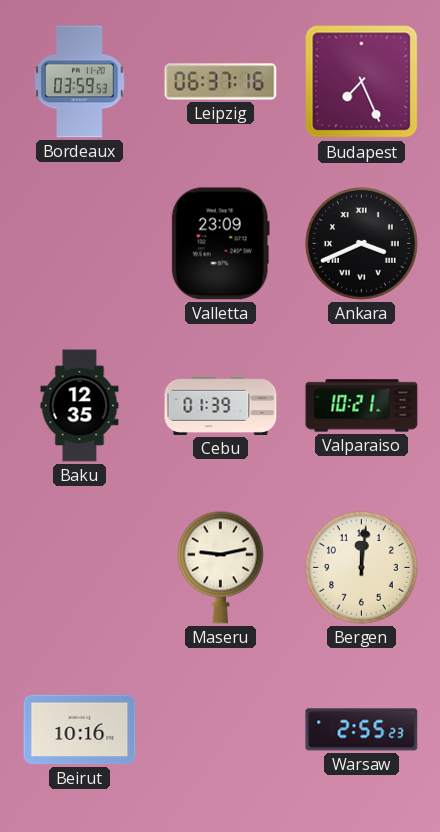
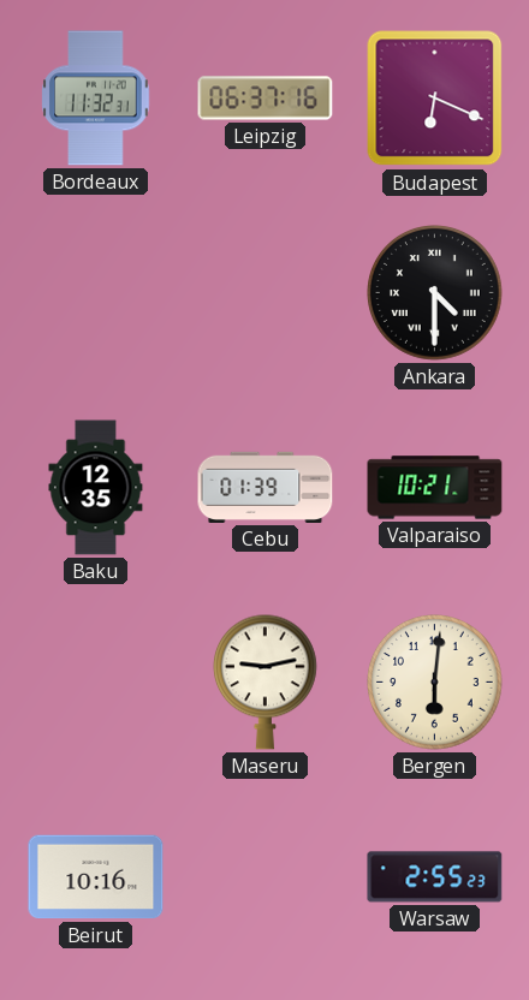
Bordeaux: 03:59 -> 11:32 (96, 99)
Budapest: 7:26 -> 6:19 (435, 99)
Valletta: 23:09 -> none (220, 244)
Ankara: 3:41 -> 4:30 (435, 293)
Bergen: 12:01 -> 6:01 (435, 683)
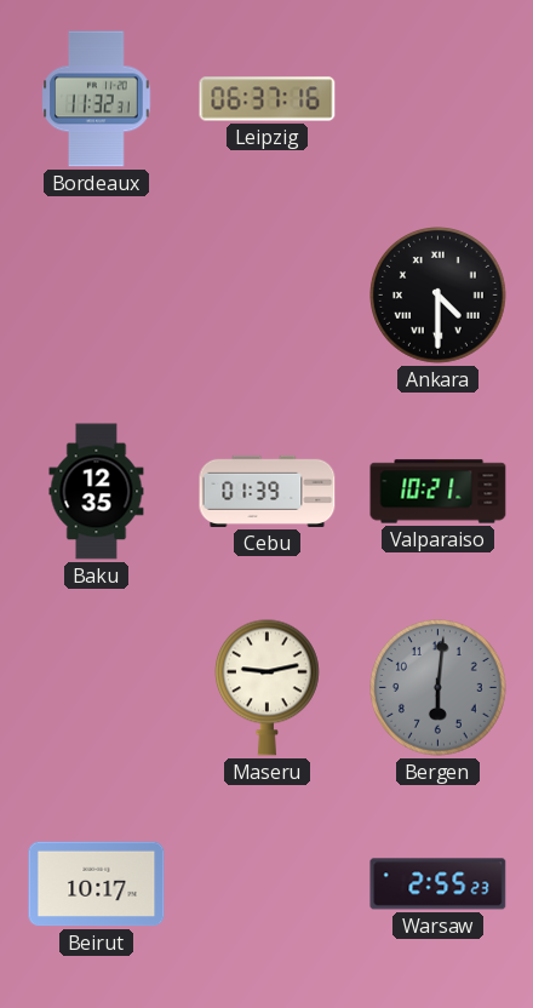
Budapest: 6:19 -> none (435, 99)
Bergen dial: cream -> grey (439, 688)
Beirut: 10:16 -> 10:17 (97, 884)
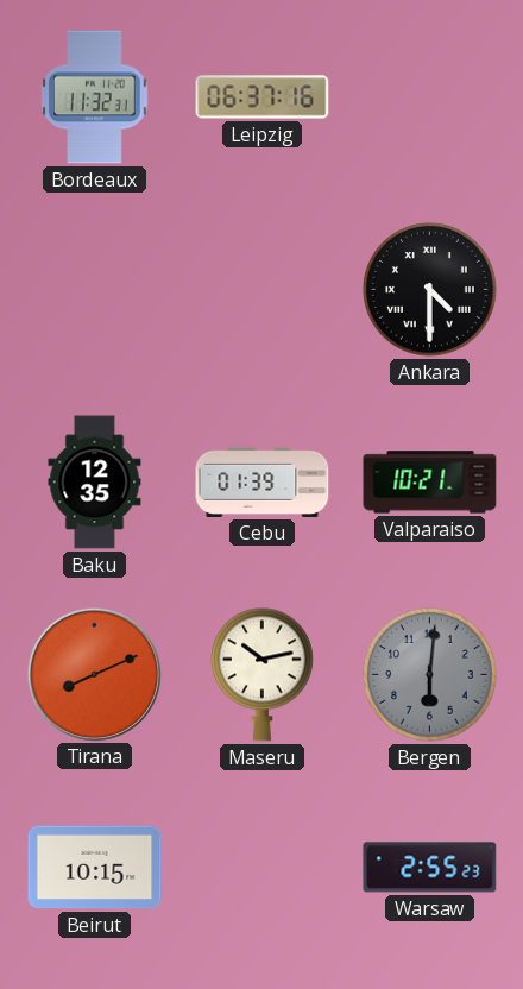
Tirana: none -> 8:11 (94, 674)
Maseru: 9:13 -> 10:13 (261, 674)
Beirut: 10:17 -> 10:15 (95, 868)
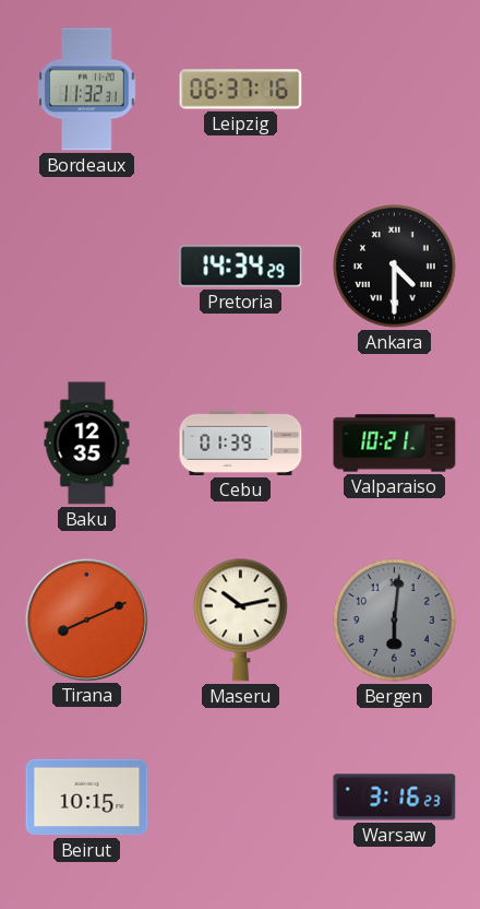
Pretoria: none -> 14:34 (241, 267)
Warsaw: 2:55 -> 3:16 (395, 798)
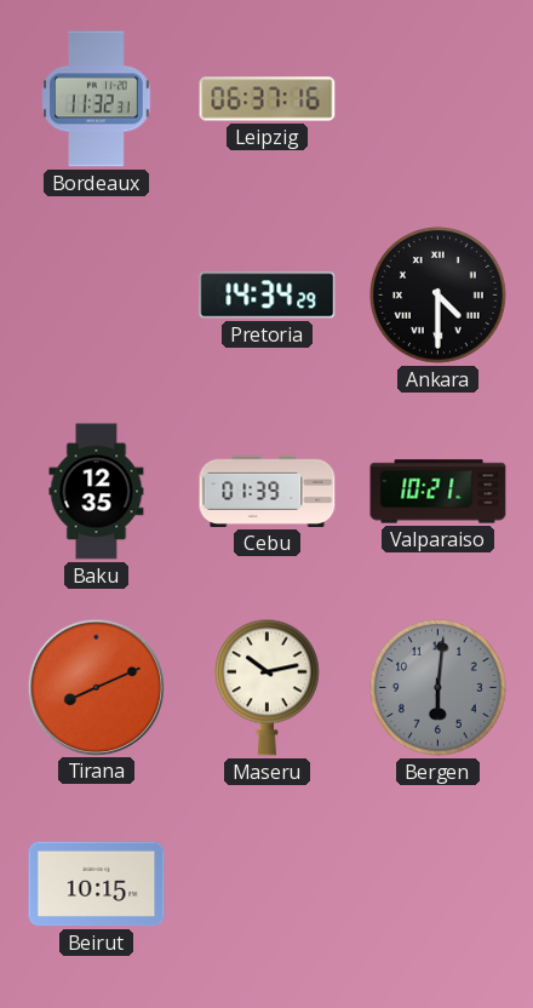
Warsaw: 3:16 -> none (395, 798)
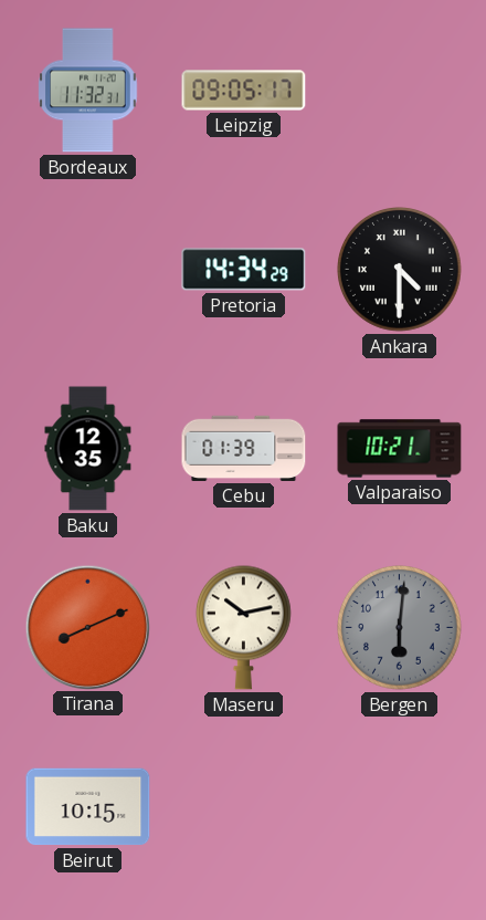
Leipzig: 06:37 -> 09:05 (244, 91)
